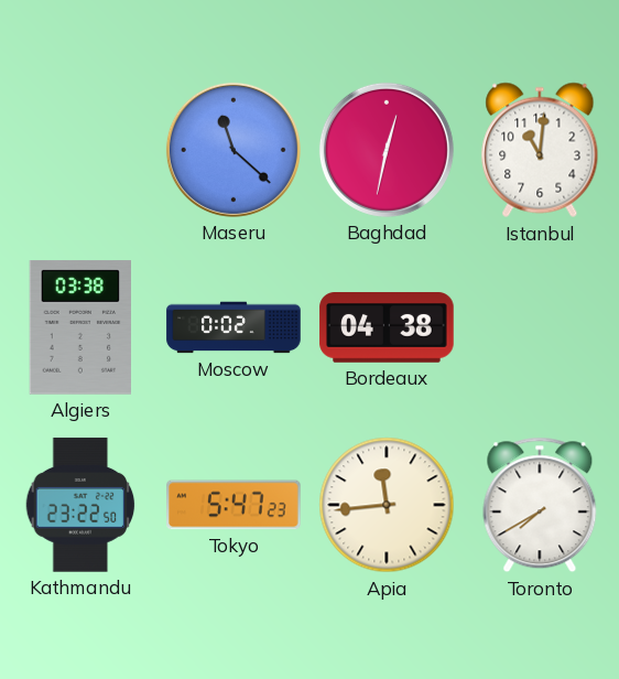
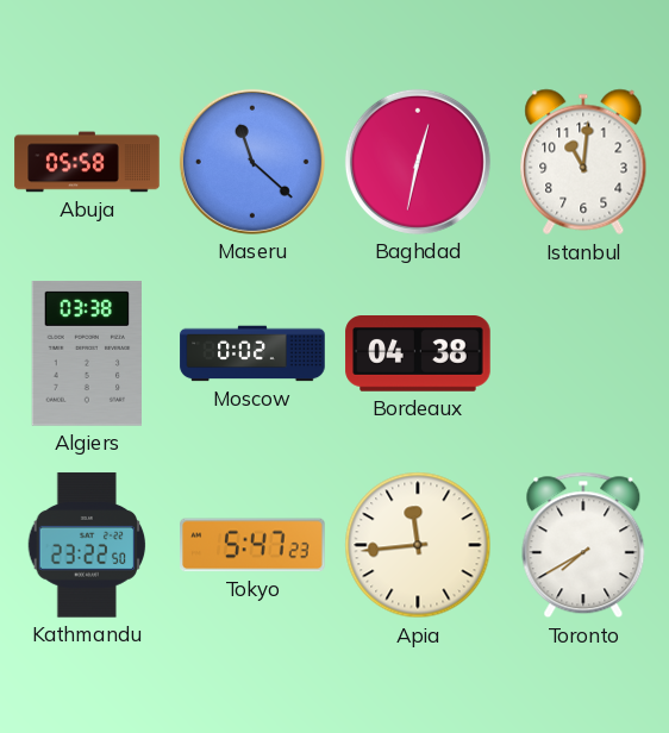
Abuja: none -> 05:58 (87, 162)
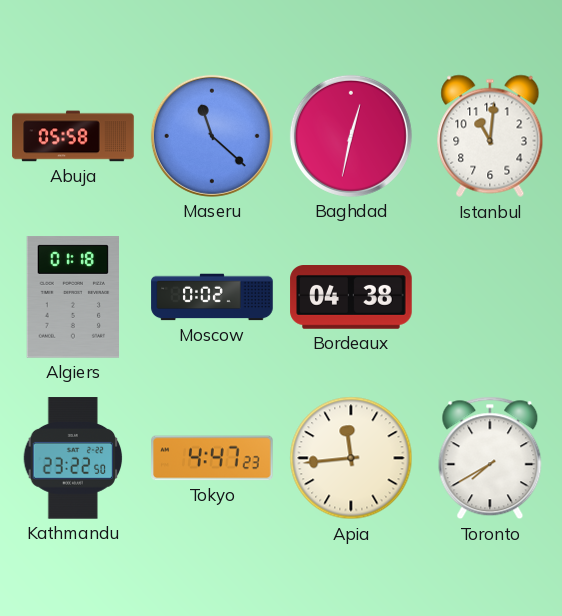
Algiers: 03:38 -> 01:18 (72, 297)
Tokyo: 5:47 -> 4:47 (212, 458)
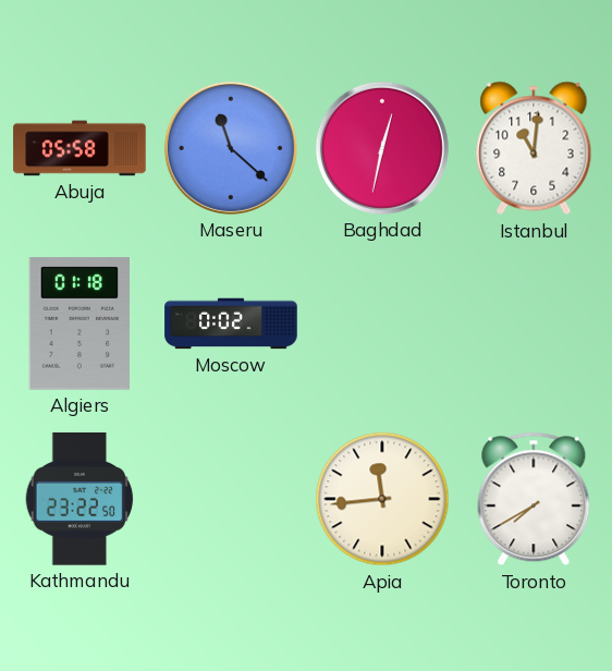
Bordeaux: 04:38 -> none (351, 298)
Tokyo: 4:47 -> none (212, 458)
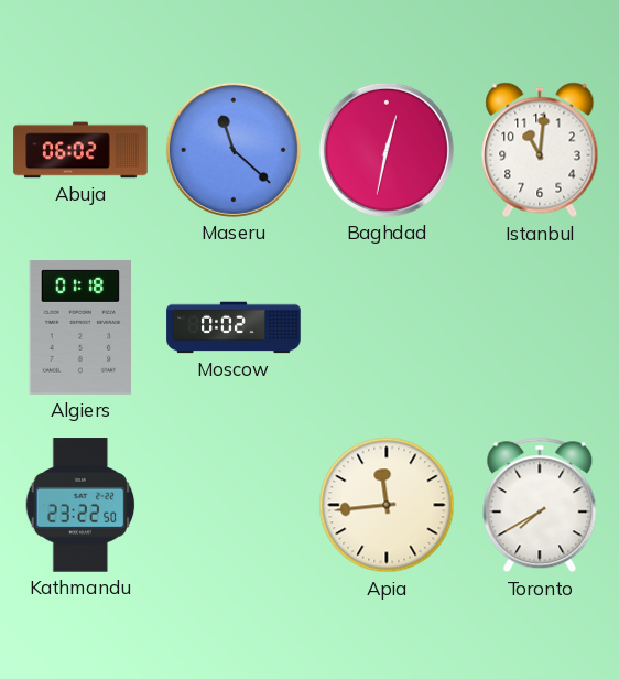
Abuja: 05:58 -> 06:02 (80, 150)
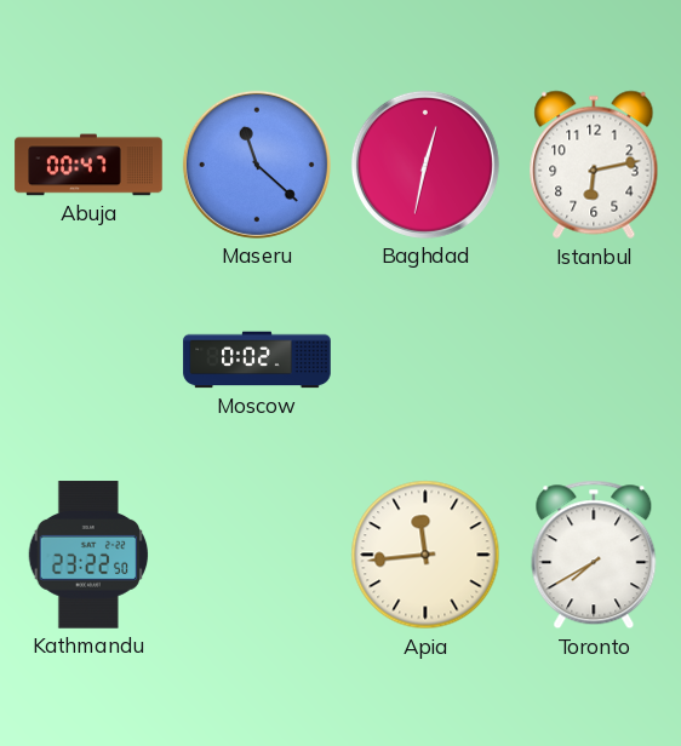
Abuja: 06:02 -> 00:47 (88, 165)
Istanbul: 11:01 -> 6:13 (594, 165)
Algiers: 01:18 -> none (79, 327)
